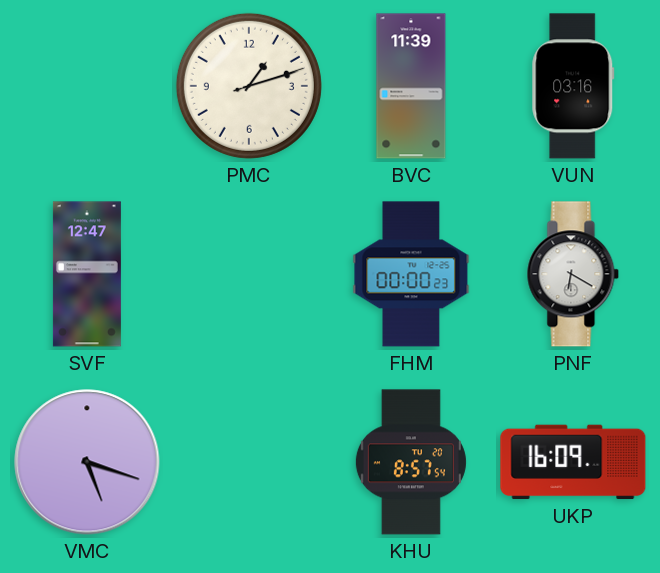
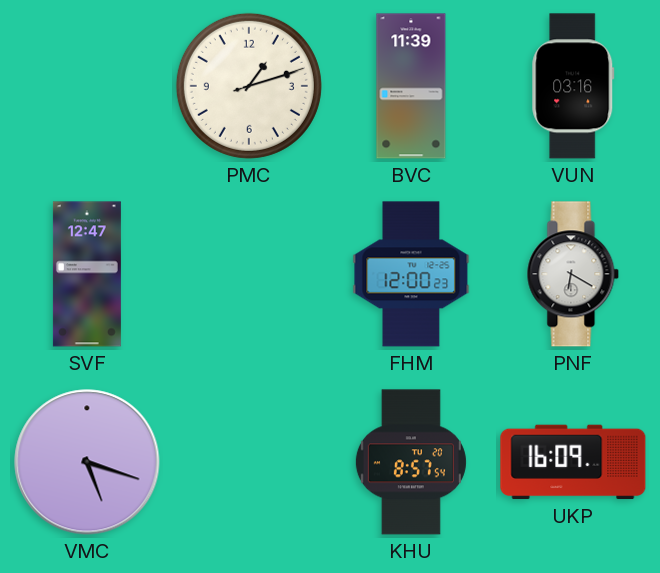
FHM: 00:00 -> 12:00 (411, 274)
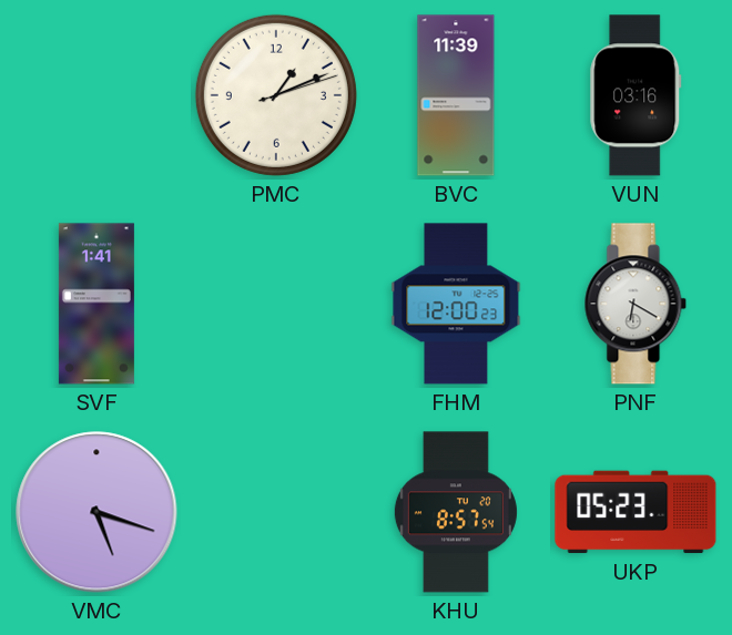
PMC: 1:12 -> 1:11 (276, 95)
SVF: 12:47 -> 1:41 (96, 304)
UKP: 16:09 -> 05:23 (636, 512)
